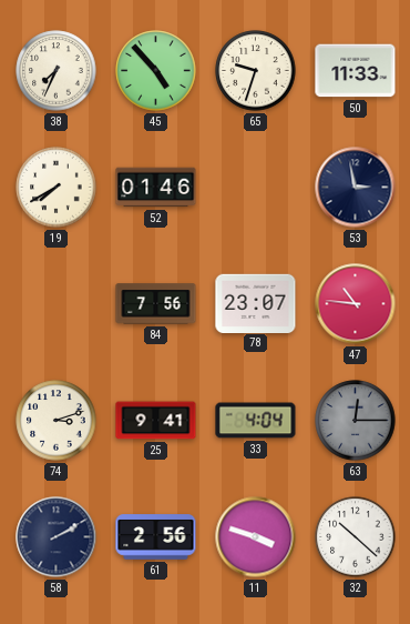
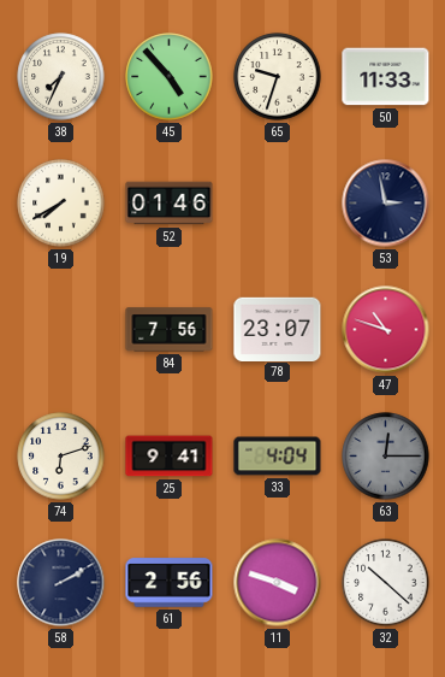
47: 10:46 -> 10:48 (386, 330)
74: 3:12 -> 6:12 (61, 457)
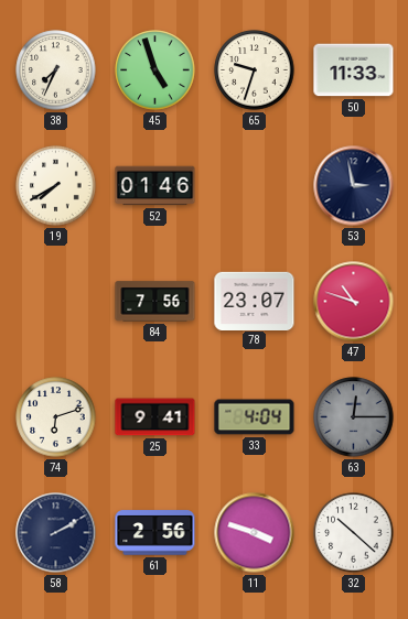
45: 4:53 -> 4:57 (155, 70)
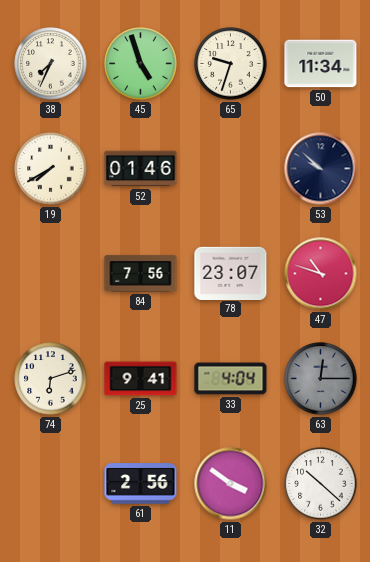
50: 11:33 -> 11:34 (321, 64)
53: 2:58 -> 9:52 (321, 169)
58: 2:10 -> none (56, 533)
11: 3:48 -> 3:51 (231, 484)
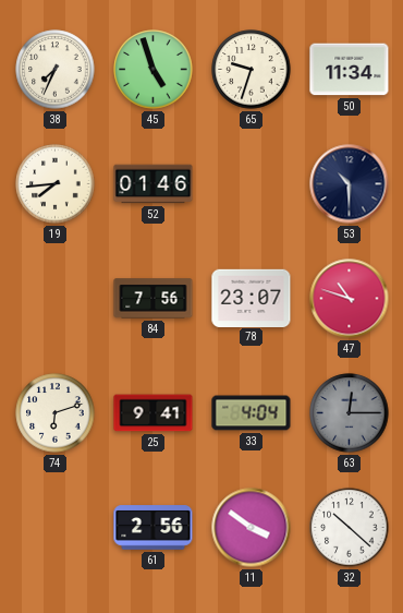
19: 7:40 -> 7:44 (56, 184)
53: 9:52 -> 10:30 (350, 184)
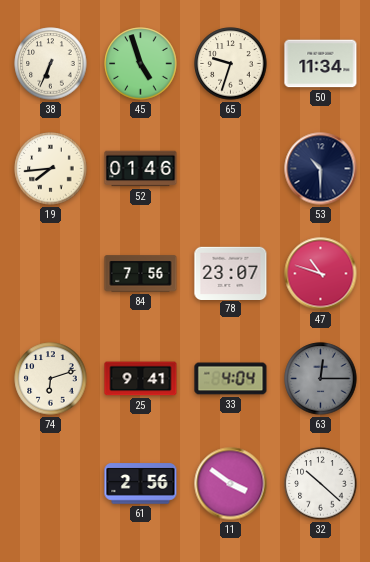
38: 7:34 -> 6:34 (51, 64)
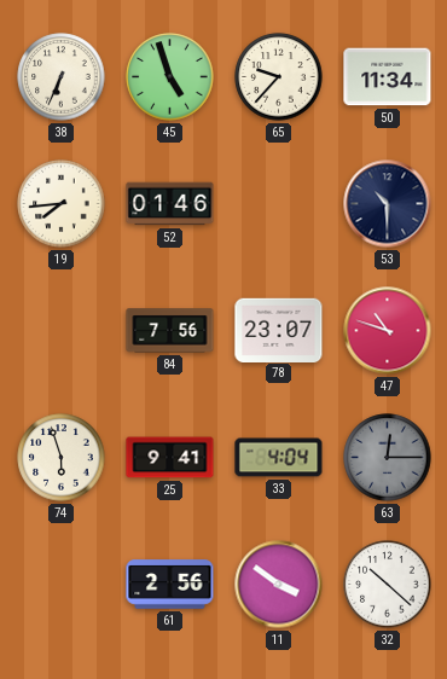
65: 9:33 -> 9:37 (279, 77)
74: 6:12 -> 5:57 (62, 458)
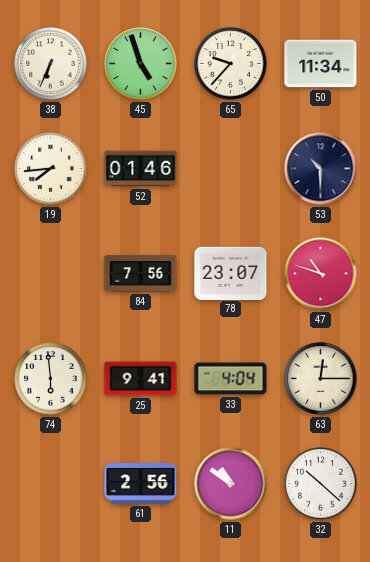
74: 5:57 -> 5:59 (51, 379)
63 dial: grey -> cream (321, 379)
11: 3:51 -> 10:51 (231, 484)
